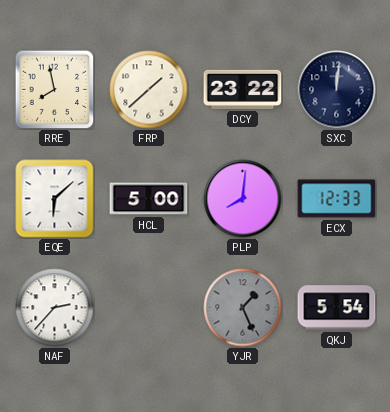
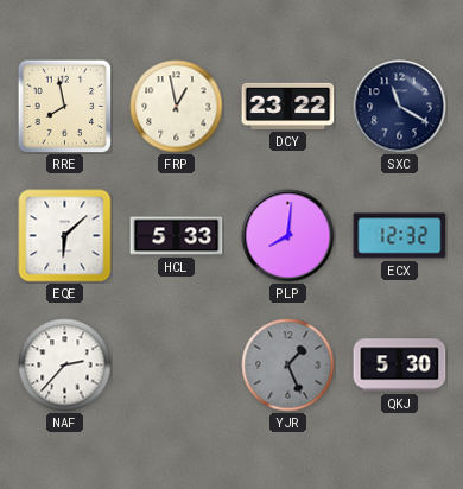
FRP: 1:38 -> 12:58 (177, 107)
SXC: 12:01 -> 11:20 (400, 107)
HCL: 5:00 -> 5:33 (177, 236)
ECX: 12:33 -> 12:32 (400, 236)
QKJ: 5:54 -> 5:30 (400, 366)
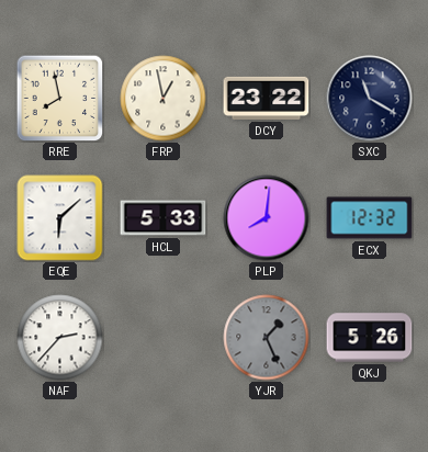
QKJ: 5:30 -> 5:26 (370, 338)
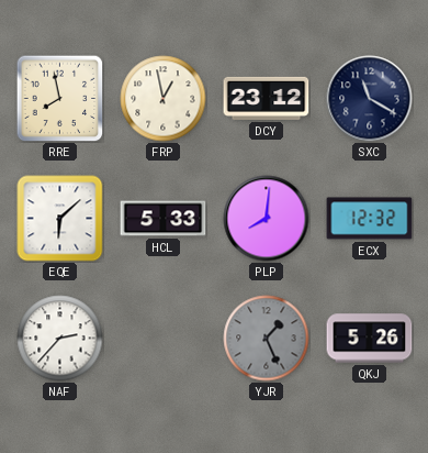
DCY: 23:22 -> 23:12 (267, 98)
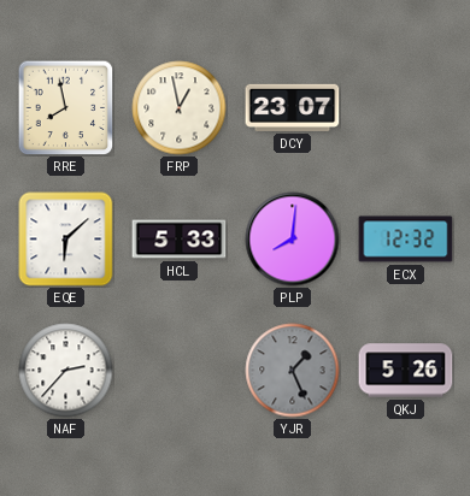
DCY: 23:12 -> 23:07 (293, 107)
SXC: 11:20 -> none (370, 99)
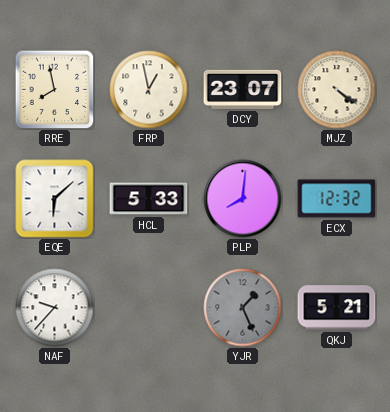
MJZ: none -> 4:21 (337, 90)
NAF: 2:37 -> 9:37 (55, 308)
QKJ: 5:26 -> 5:21 (337, 308)
